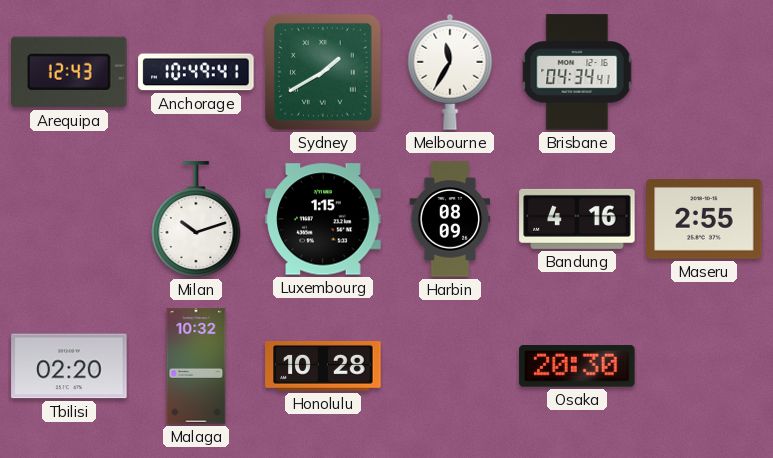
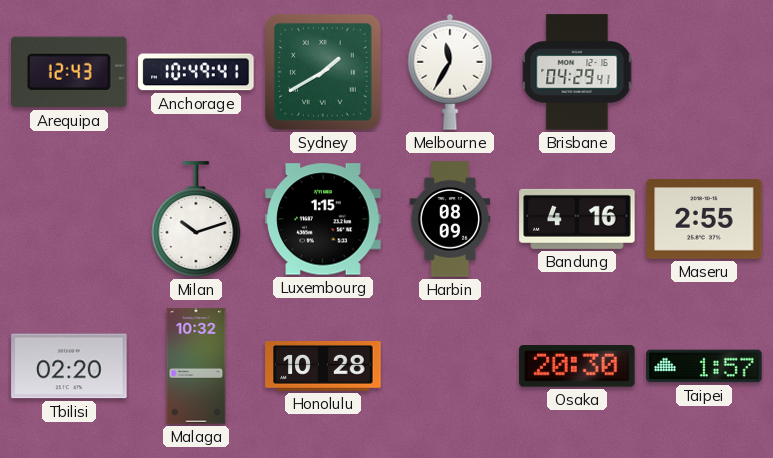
Brisbane: 04:34 -> 04:29 (577, 72)
Taipei: none -> 1:57 (704, 366)
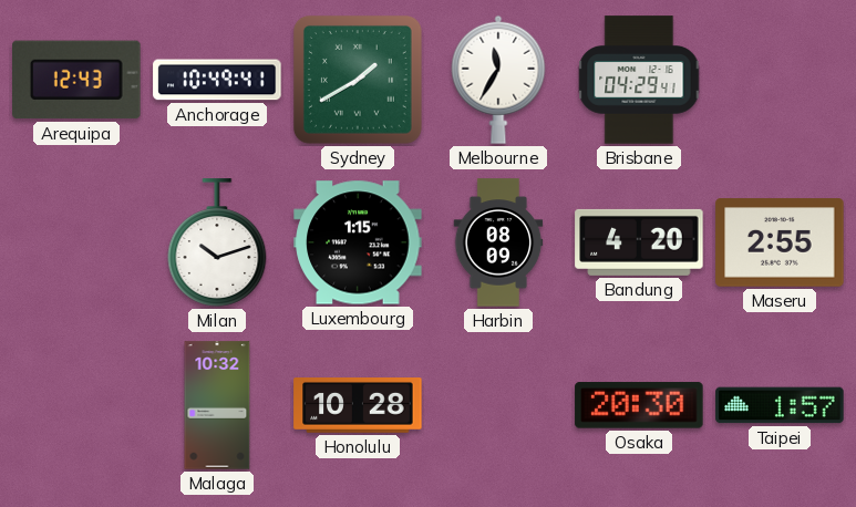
Bandung: 4:16 -> 4:20 (639, 242)
Tbilisi: 02:20 -> none (69, 366)
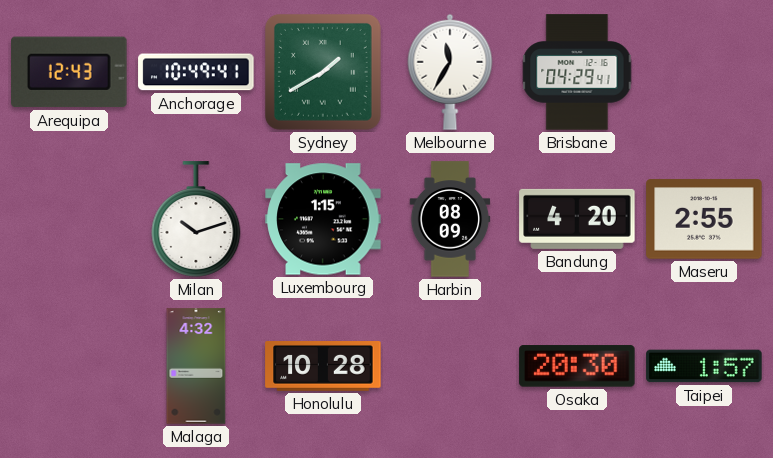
Malaga: 10:32 -> 4:32 (196, 366)
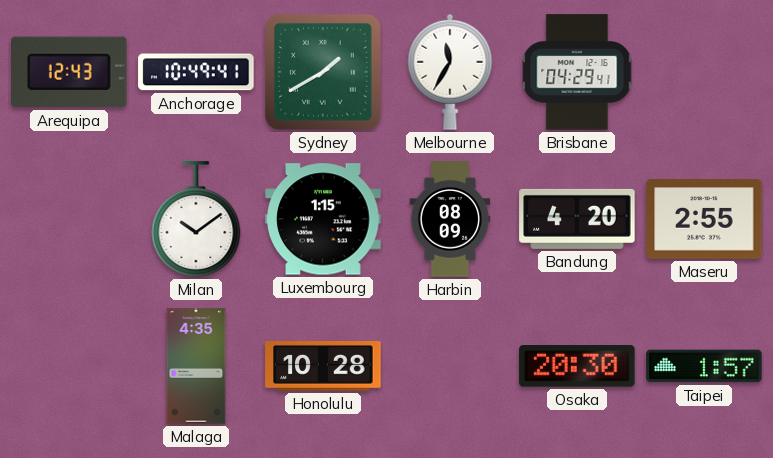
Milan: 10:12 -> 10:09 (196, 219)
Malaga: 4:32 -> 4:35 (196, 366)
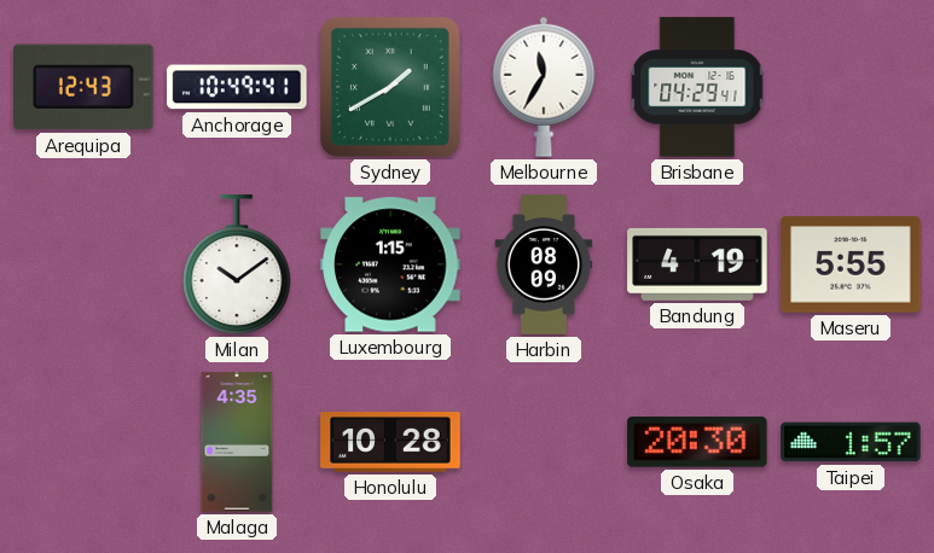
Bandung: 4:20 -> 4:19 (697, 264)
Maseru: 2:55 -> 5:55 (851, 264)
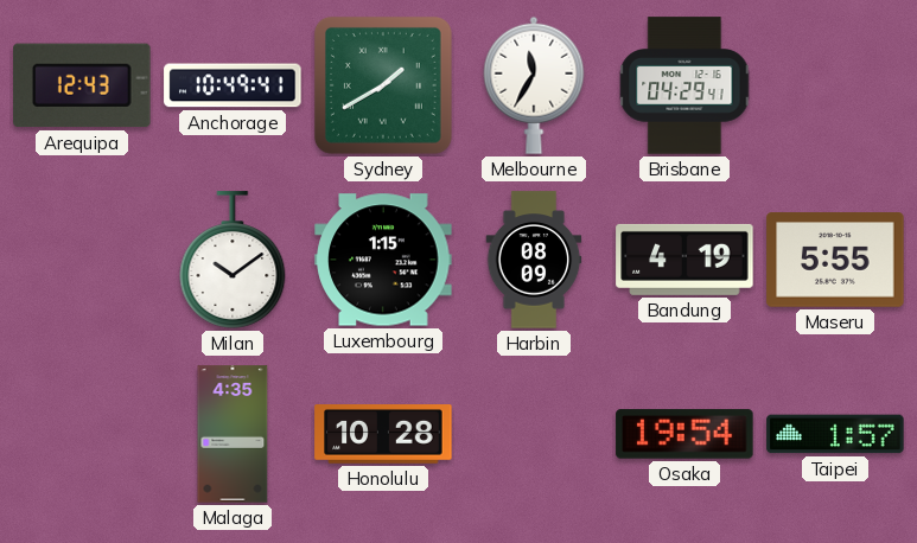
Osaka: 20:30 -> 19:54 (684, 434)
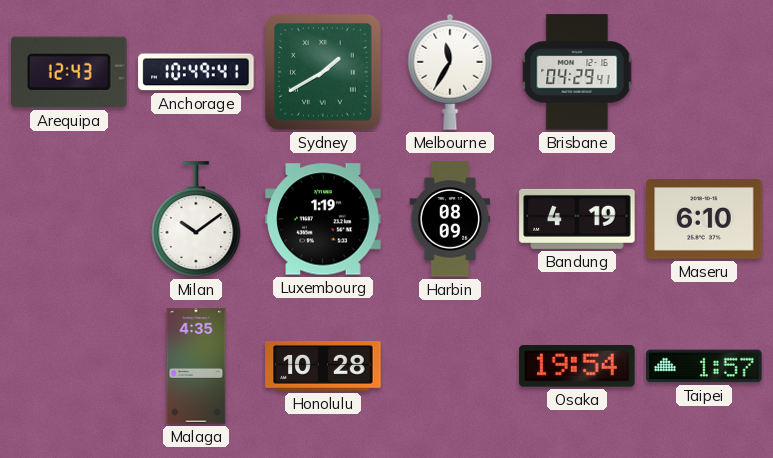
Luxembourg: 1:15 -> 1:19 (323, 219)
Maseru: 5:55 -> 6:10 (704, 219)
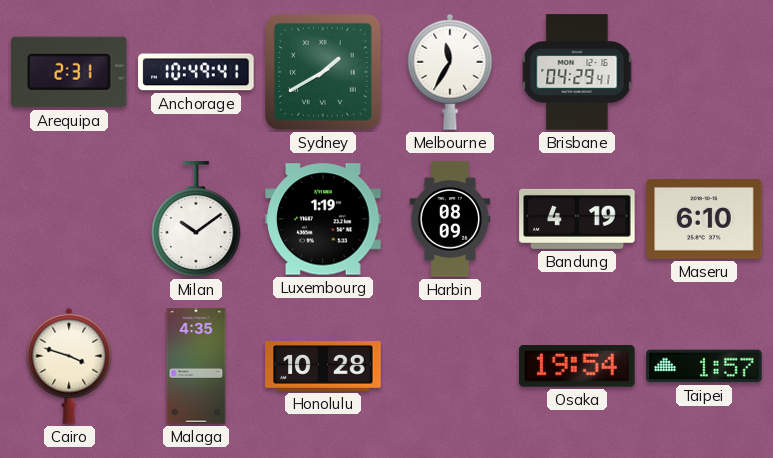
Arequipa: 12:43 -> 2:31 (69, 72)
Cairo: none -> 3:48 (69, 366)
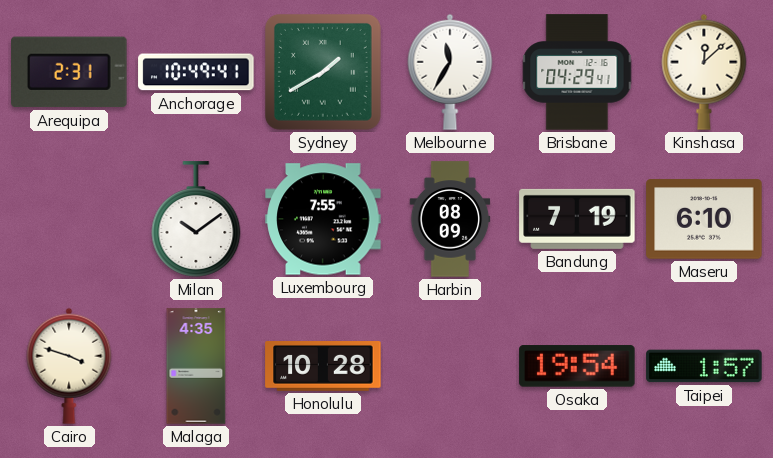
Kinshasa: none -> 12:08 (704, 72)
Luxembourg: 1:19 -> 7:55 (323, 219)
Bandung: 4:19 -> 7:19 (577, 219)
